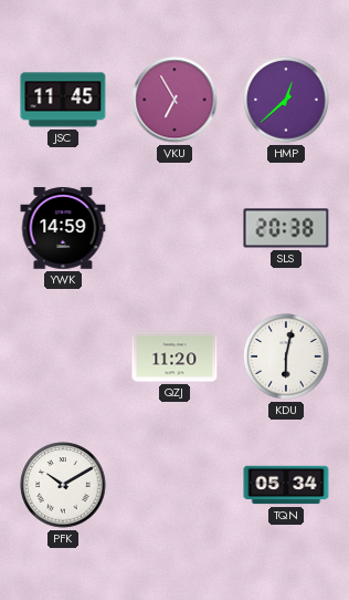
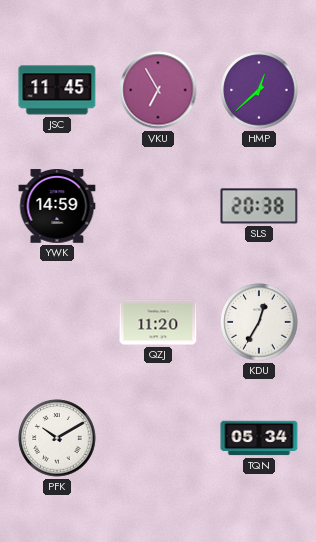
KDU: 6:02 -> 12:35 (259, 322)
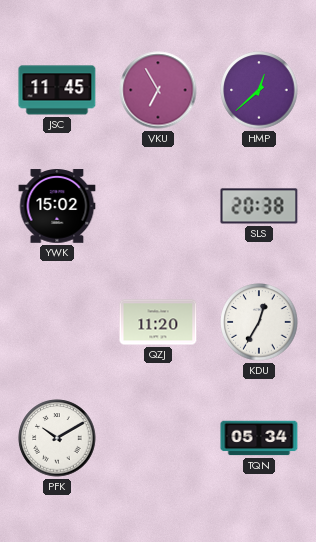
YWK: 14:59 -> 15:02 (57, 206)
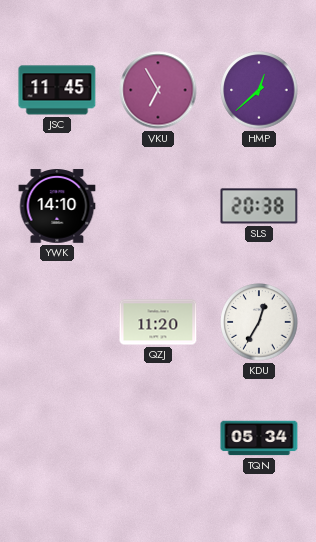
YWK: 15:02 -> 14:10 (57, 206)
PFK: 10:10 -> none (57, 438)
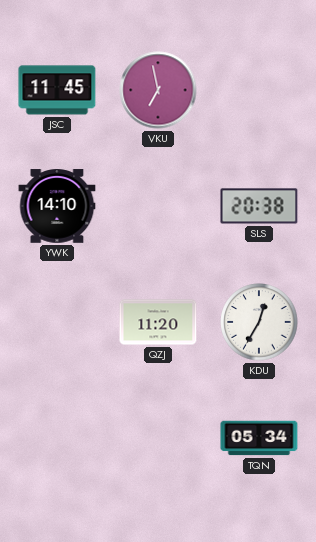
VKU: 6:55 -> 6:58 (158, 90)
HMP: 12:38 -> none (259, 90)
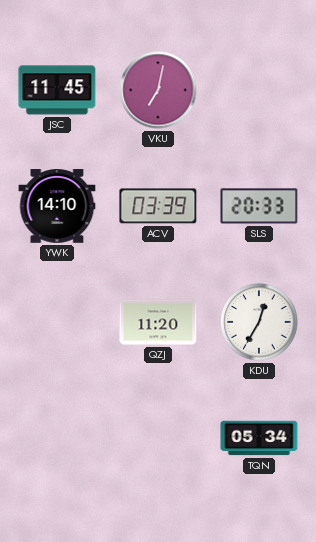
VKU: 6:58 -> 7:02 (158, 90)
ACV: none -> 03:39 (158, 206)
SLS: 20:38 -> 20:33 (259, 206)
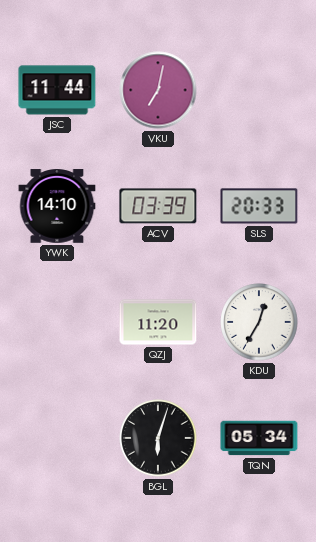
JSC: 11:45 -> 11:44 (57, 90)
BGL: none -> 6:03 (158, 438)
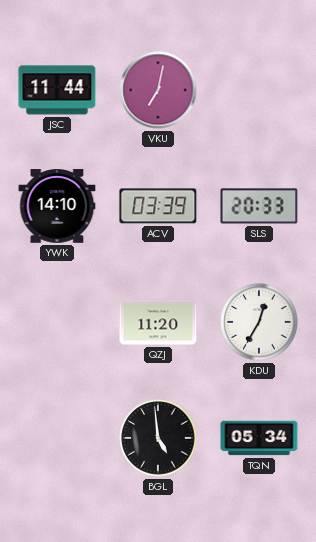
BGL: 6:03 -> 4:59 (158, 438)
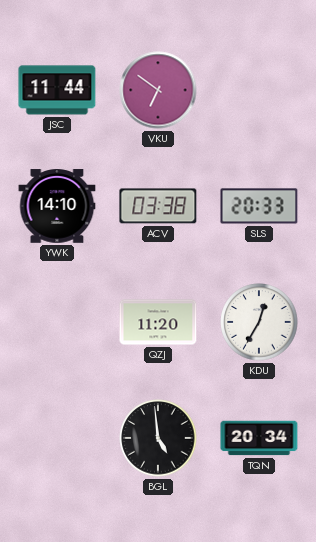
VKU: 7:02 -> 6:51 (158, 90)
ACV: 03:39 -> 03:38 (158, 206)
TQN: 05:34 -> 20:34 (259, 438)
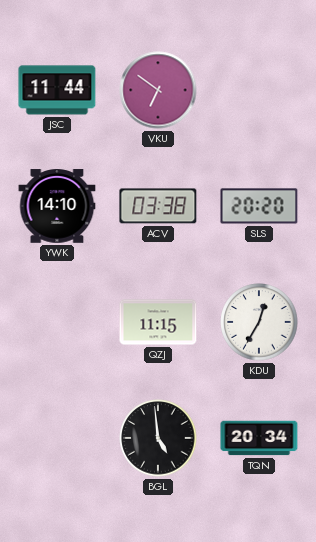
SLS: 20:33 -> 20:20 (259, 206)
QZJ: 11:20 -> 11:15 (158, 322)
